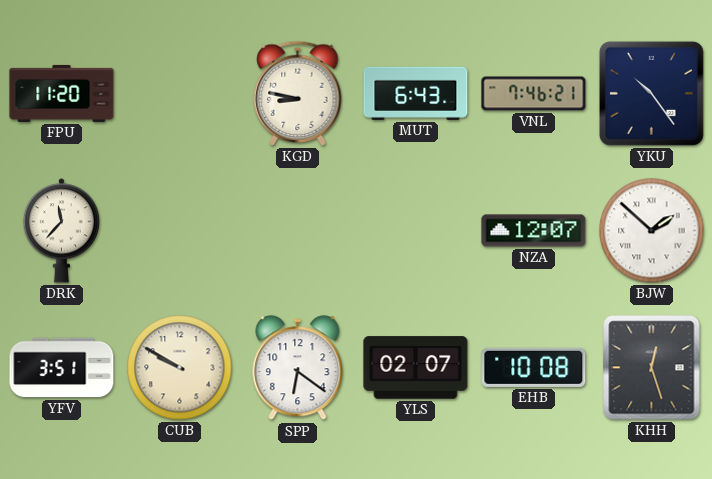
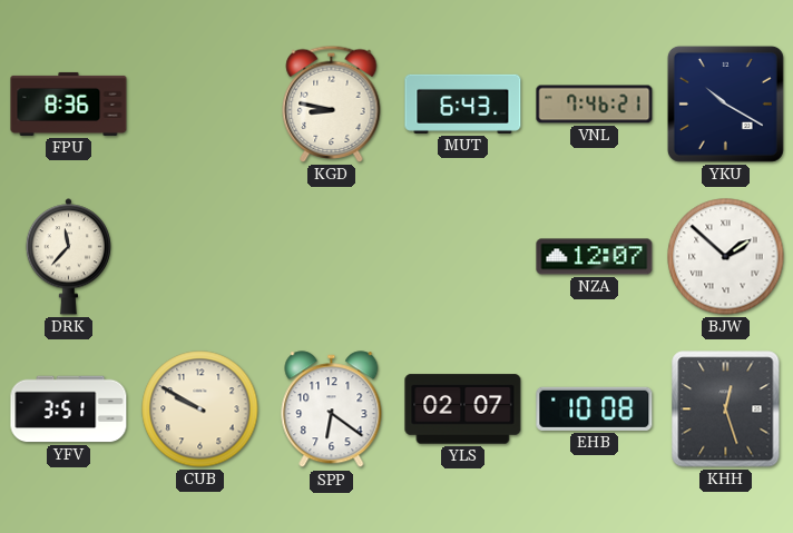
FPU: 11:20 -> 8:36 (69, 103)
YKU: 10:24 -> 10:20 (725, 103)
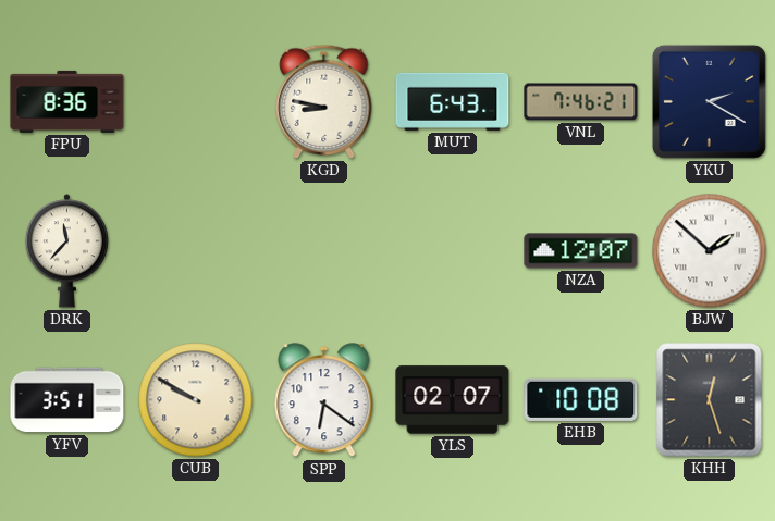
YKU: 10:20 -> 2:20 (709, 101)
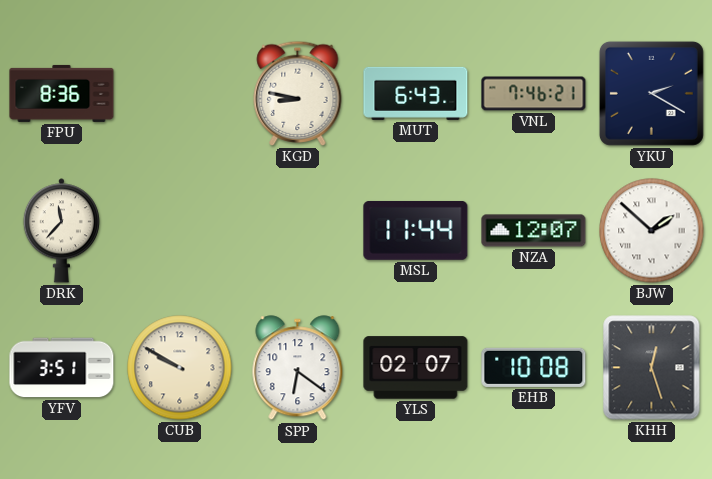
MSL: none -> 11:44 (416, 230)
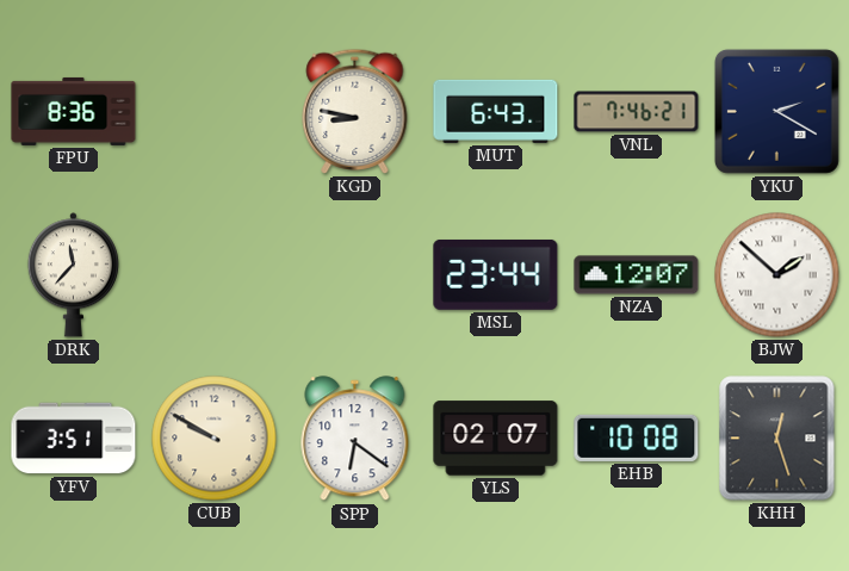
MSL: 11:44 -> 23:44 (496, 274)
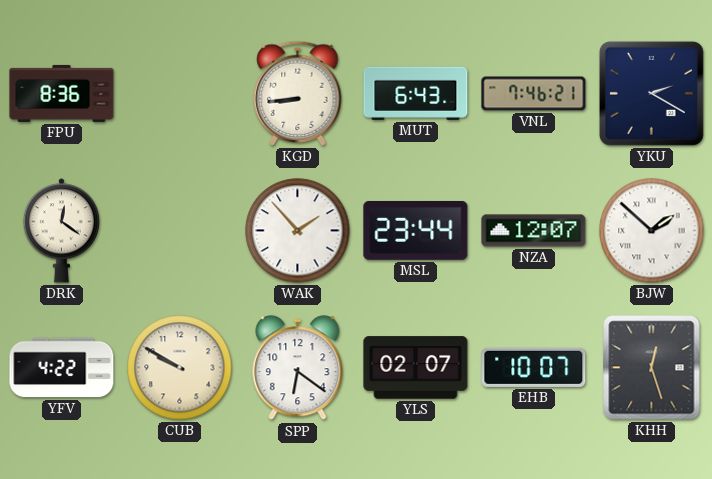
KGD: 8:47 -> 8:44 (298, 93)
DRK: 11:37 -> 12:21 (61, 231)
WAK: none -> 1:53 (298, 231)
YFV: 3:51 -> 4:22 (62, 368)
EHB: 10:08 -> 10:07 (534, 367)
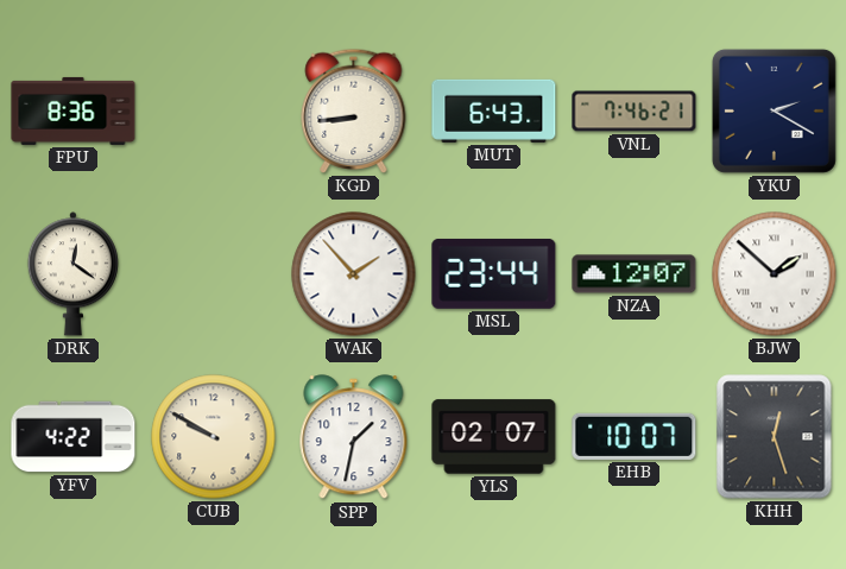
SPP: 6:21 -> 1:32 (354, 437)
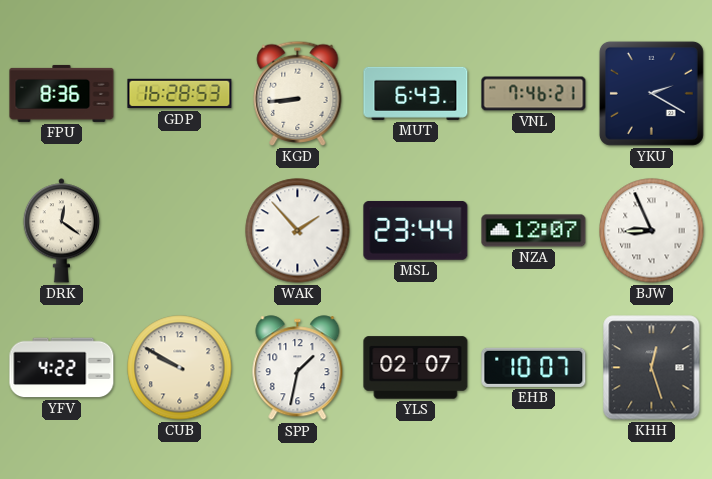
GDP: none -> 16:28 (180, 94)
BJW: 1:52 -> 8:56 (652, 231)
